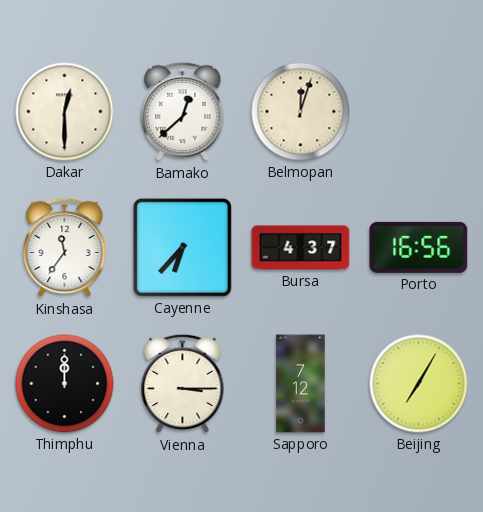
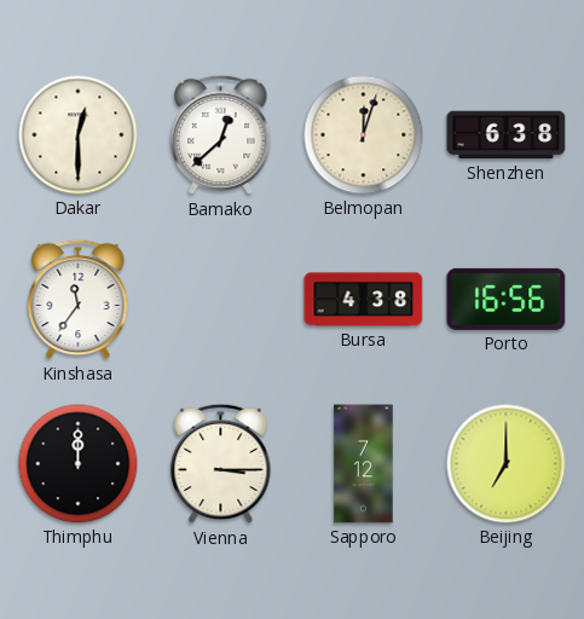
Shenzhen: none -> 6:38 (507, 135)
Cayenne: 6:37 -> none (182, 247)
Bursa: 4:37 -> 4:38 (364, 300)
Beijing: 7:05 -> 7:00 (507, 464)
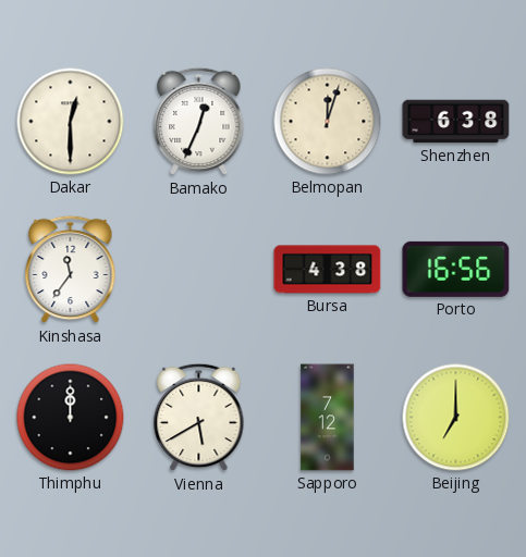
Bamako: 12:38 -> 12:34 (199, 122)
Vienna: 3:15 -> 5:40 (199, 418)
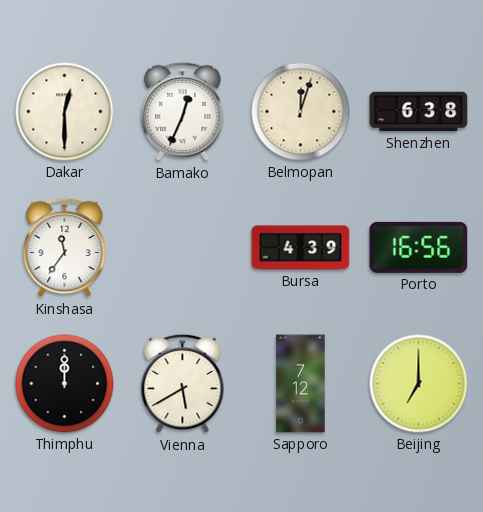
Bursa: 4:38 -> 4:39 (301, 248)
